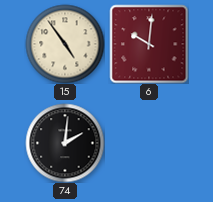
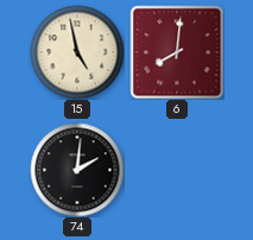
15: 4:54 -> 4:58 (77, 52)
6: 10:01 -> 8:01 (177, 52)
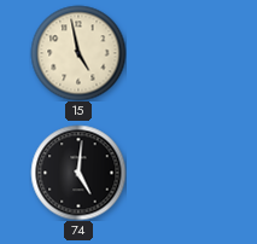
6: 8:01 -> none (177, 52)
74: 2:01 -> 5:01 (78, 173)
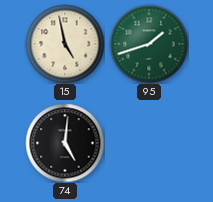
95: none -> 1:42 (149, 44)
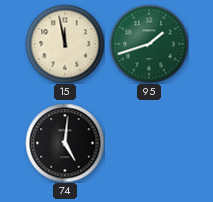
15: 4:58 -> 11:58 (65, 44)
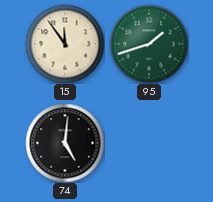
15: 11:58 -> 11:54 (65, 44)
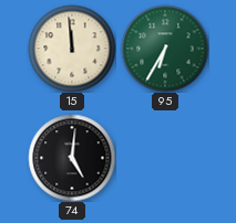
15: 11:54 -> 11:59 (72, 49)
95: 1:42 -> 6:35 (165, 49)
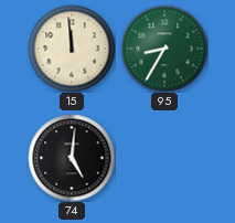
95: 6:35 -> 8:35 (164, 49)
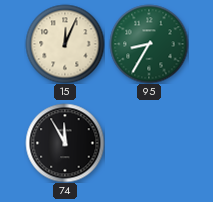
15: 11:59 -> 12:04 (65, 44)
74: 5:01 -> 11:55 (65, 143)
